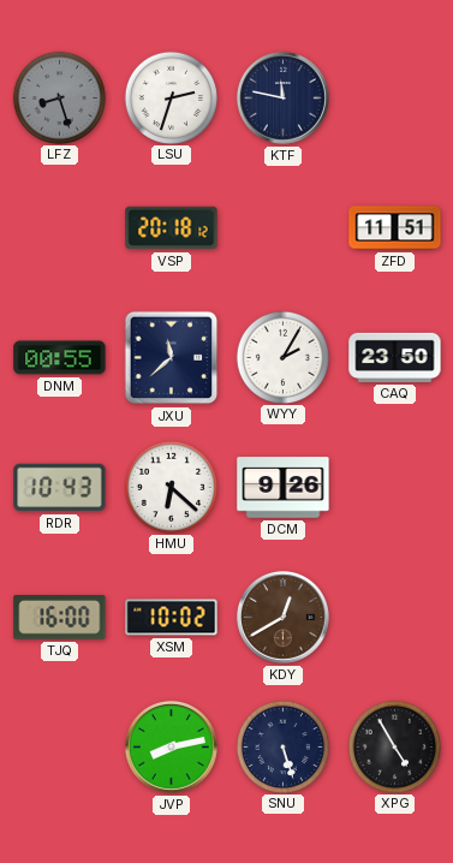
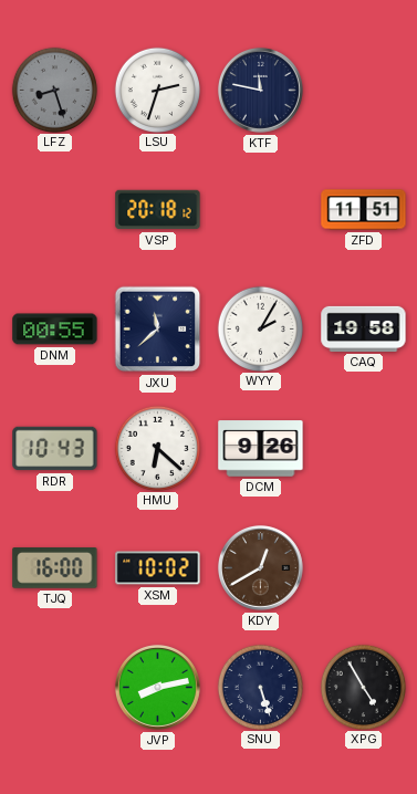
CAQ: 23:50 -> 19:58 (364, 328)
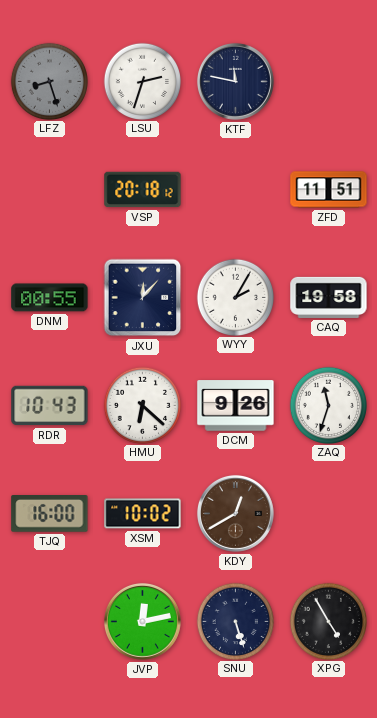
JXU: 11:38 -> 12:07 (143, 298)
ZAQ: none -> 11:33 (328, 405)
JVP: 8:13 -> 12:13 (142, 621)
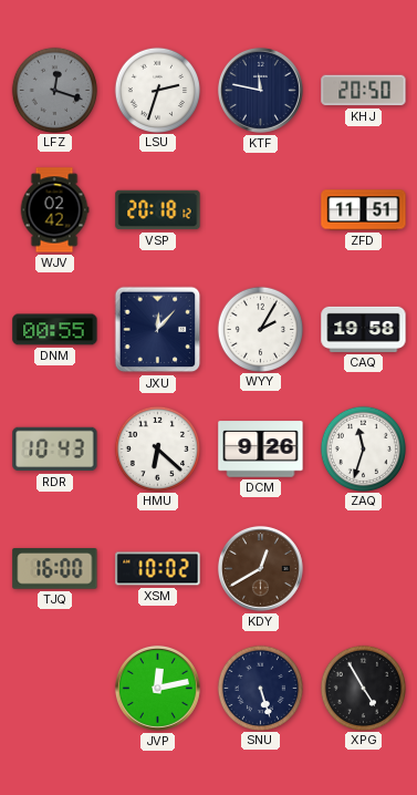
LFZ: 8:27 -> 12:18 (54, 90)
KHJ: none -> 20:50 (364, 91)
WJV: none -> 02:42 (54, 210)
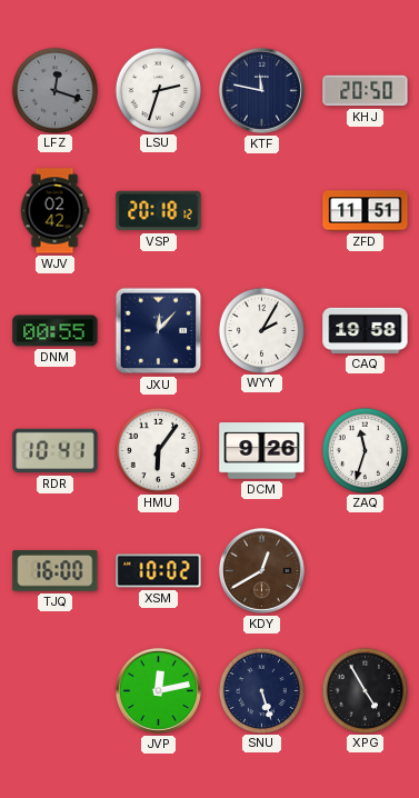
RDR: 10:43 -> 10:41 (56, 451)
HMU: 6:22 -> 6:06 (158, 450)
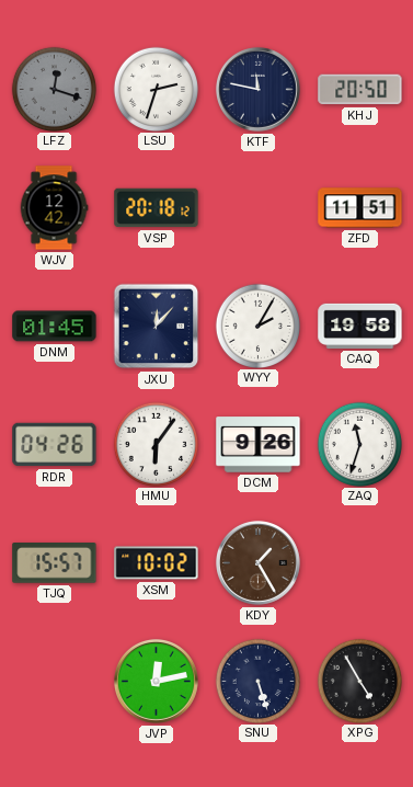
WJV: 02:42 -> 12:42 (54, 208)
DNM: 00:55 -> 01:45 (55, 327)
RDR: 10:41 -> 04:26 (55, 445)
TJQ: 16:00 -> 15:57 (55, 563)
KDY: 12:40 -> 1:25 (257, 562)
